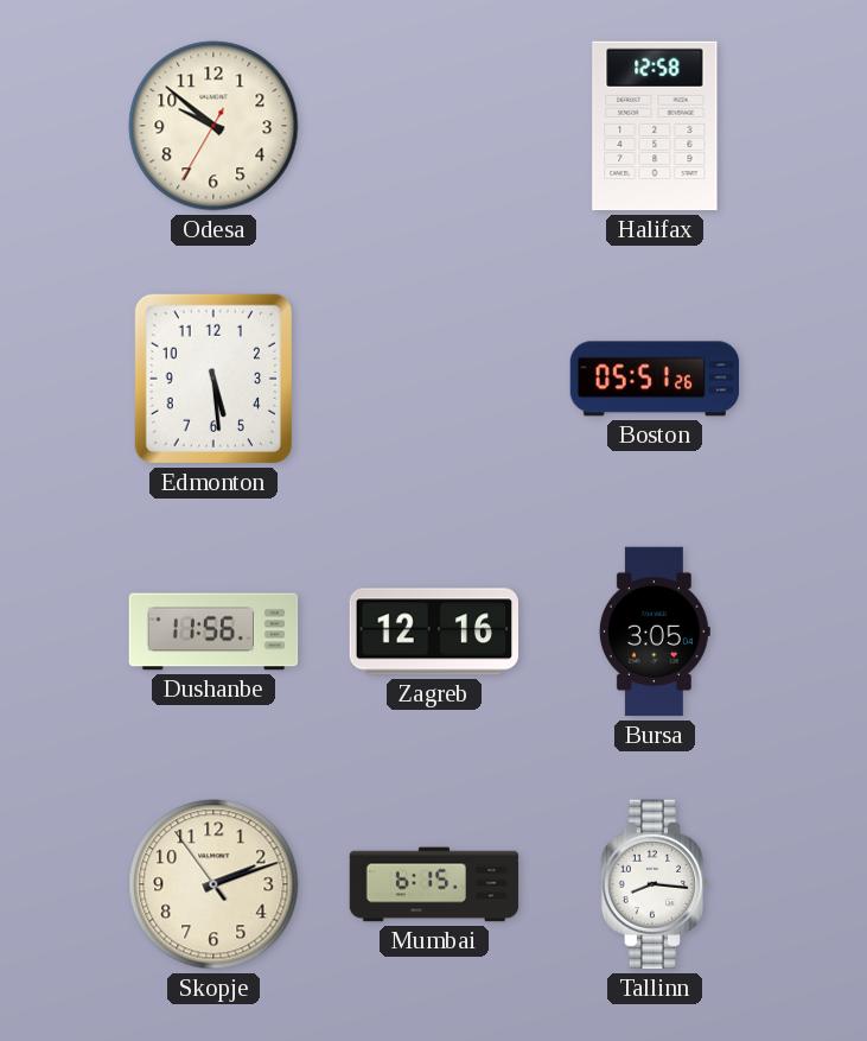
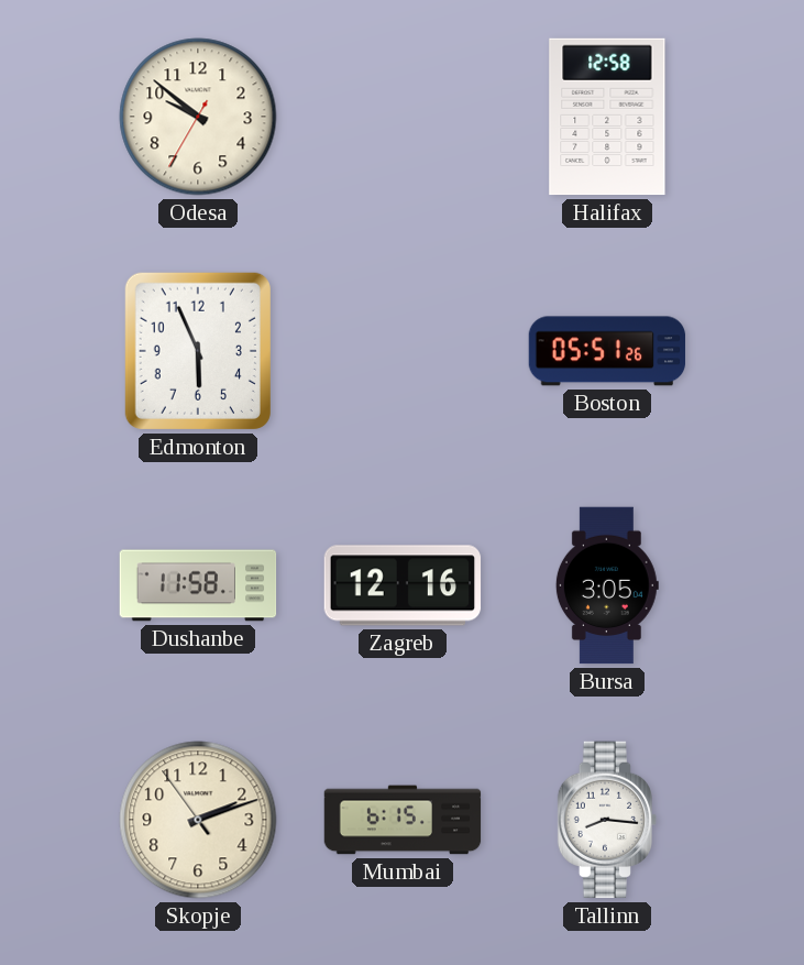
Edmonton: 5:29 -> 5:56 (198, 351)
Dushanbe: 11:56 -> 11:58 (198, 585)
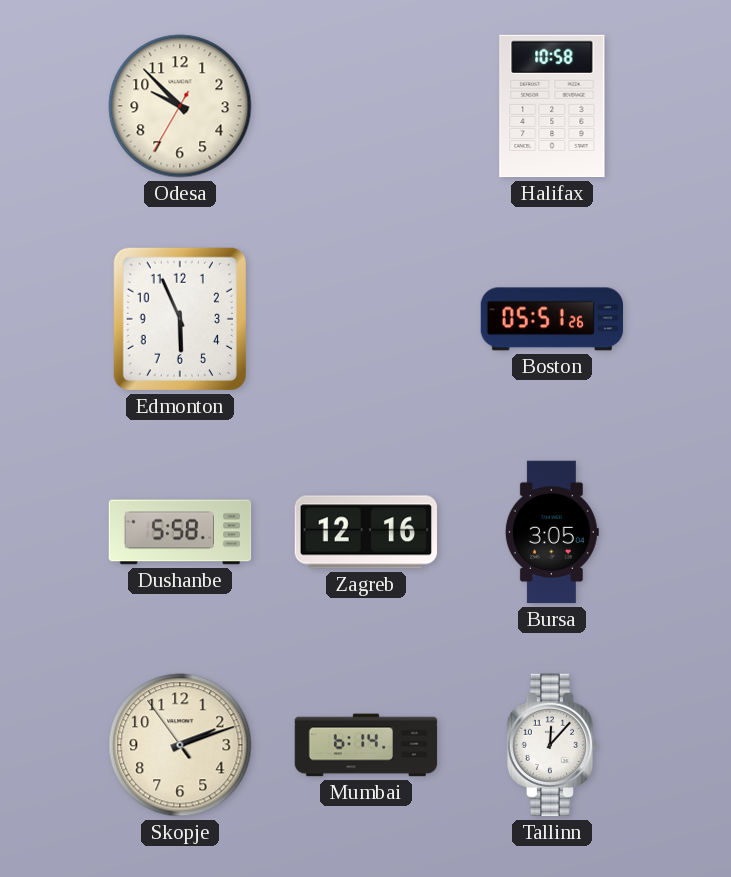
Odesa: 9:51 -> 9:52 (180, 106)
Halifax: 12:58 -> 10:58 (552, 106)
Dushanbe: 11:58 -> 5:58 (180, 532)
Mumbai: 6:15 -> 6:14 (366, 745)
Tallinn: 8:16 -> 12:07 (552, 745)
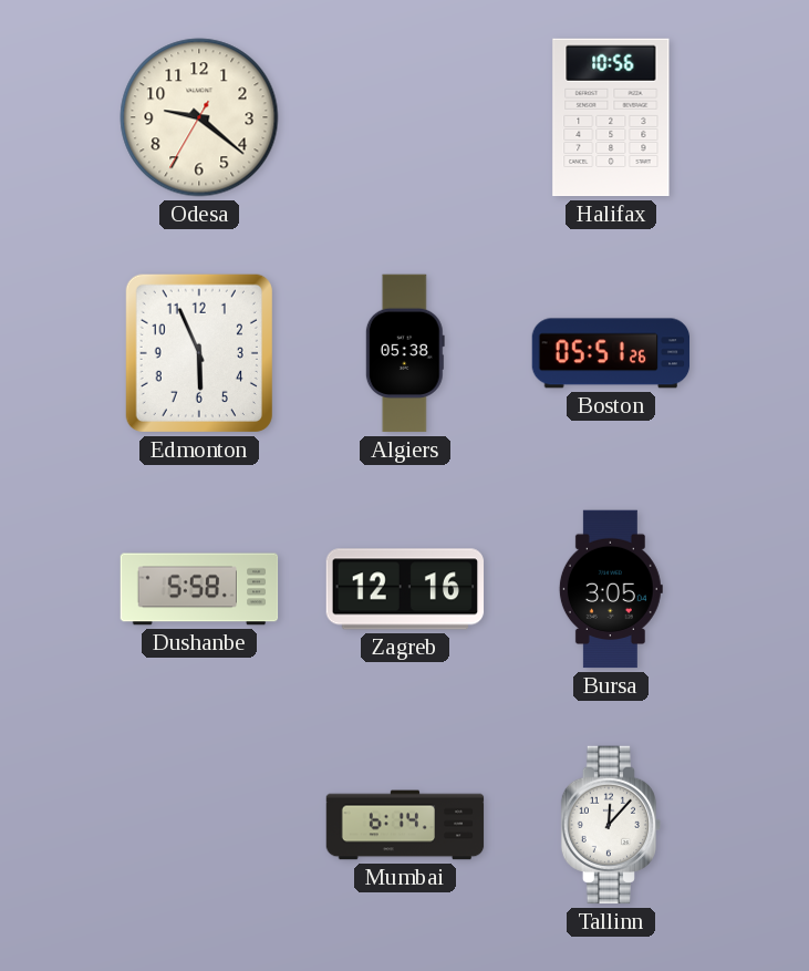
Odesa: 9:52 -> 9:21 (199, 117)
Halifax: 10:58 -> 10:56 (611, 117)
Algiers: none -> 05:38 (405, 353)
Skopje: 2:11 -> none (180, 745)
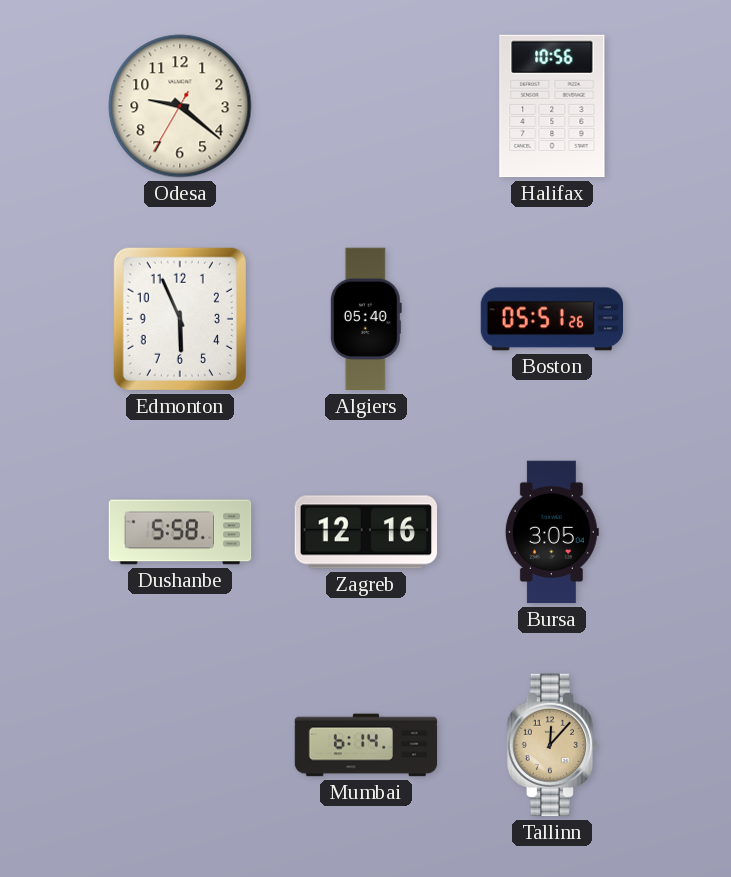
Algiers: 05:38 -> 05:40 (366, 319)
Tallinn dial: white -> champagne (552, 745)
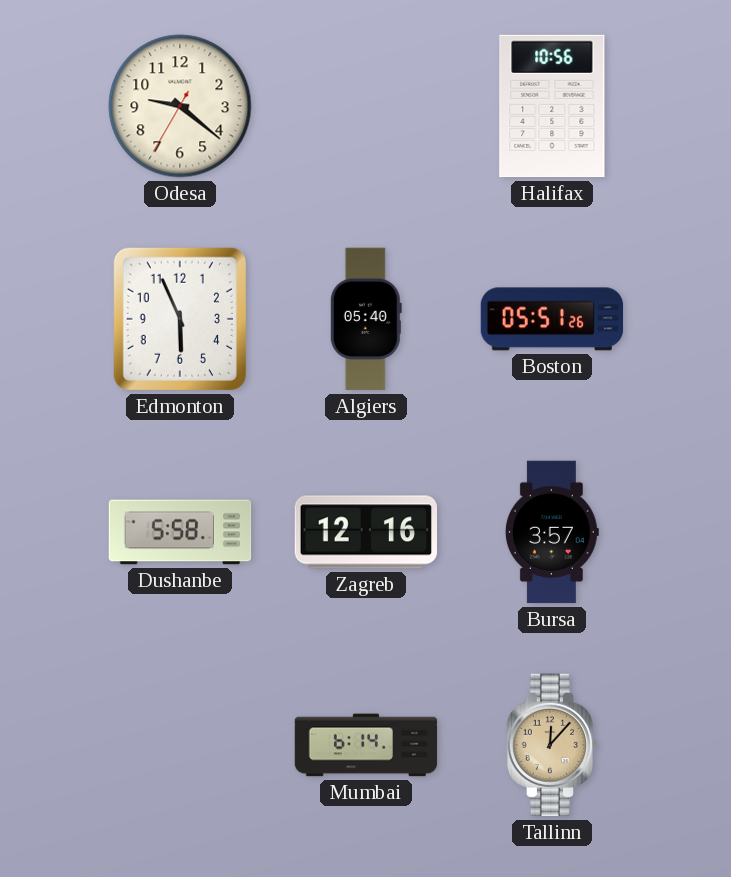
Bursa: 3:05 -> 3:57 (552, 532)
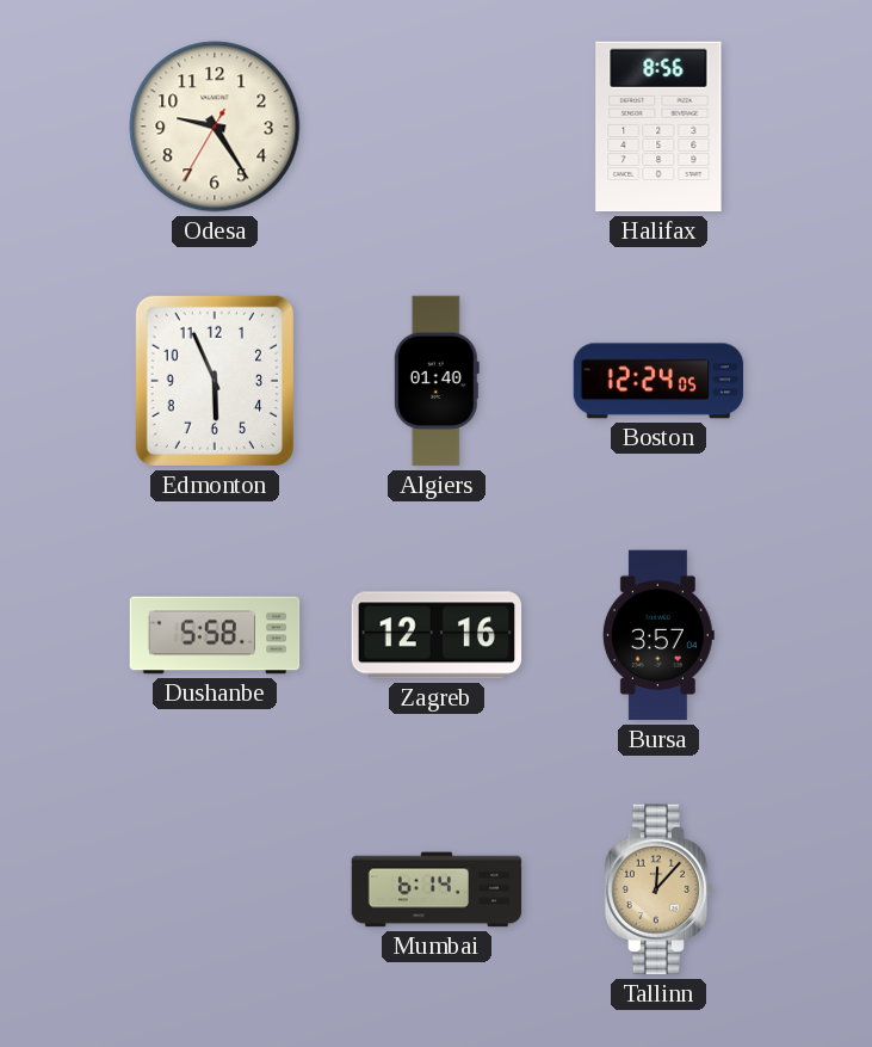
Odesa: 9:21 -> 9:24 (215, 127)
Halifax: 10:56 -> 8:56 (658, 127)
Algiers: 05:40 -> 01:40 (437, 381)
Boston: 05:51 -> 12:24 (658, 381)
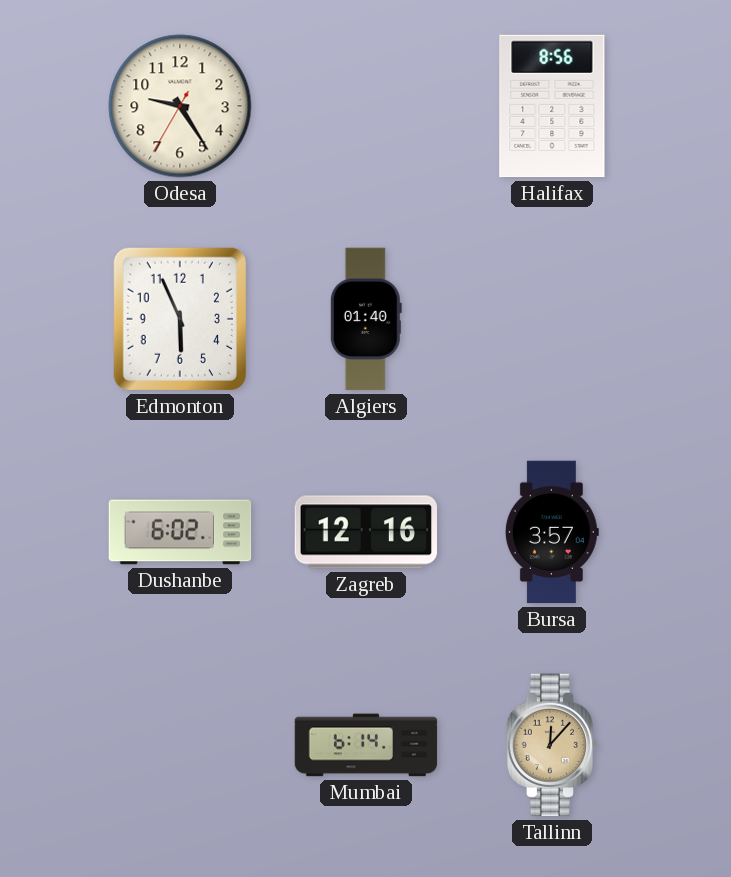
Boston: 12:24 -> none (658, 381)
Dushanbe: 5:58 -> 6:02 (180, 532)
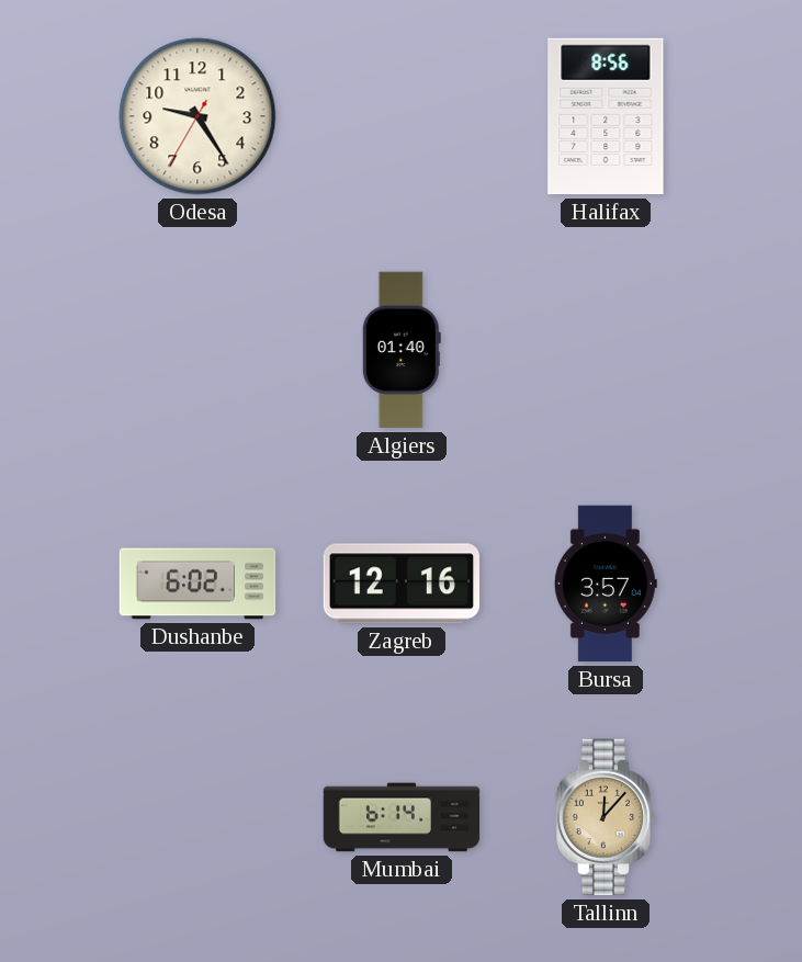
Edmonton: 5:56 -> none (180, 319)
